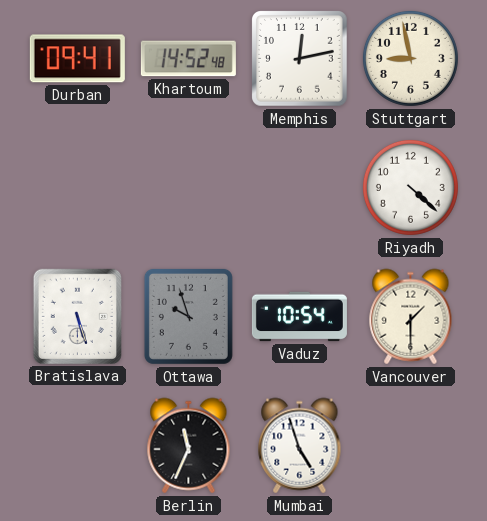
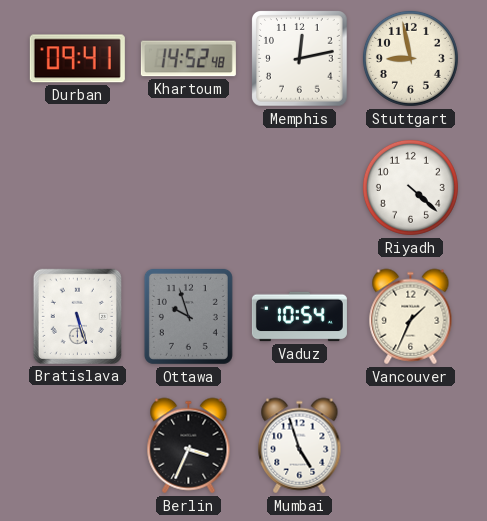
Vancouver: 1:30 -> 1:34 (411, 317)
Berlin: 11:34 -> 3:34 (189, 446)
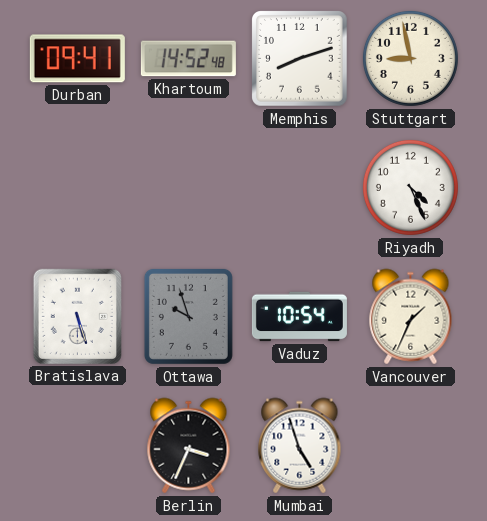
Memphis: 12:13 -> 8:12 (300, 59)
Riyadh: 4:22 -> 4:26 (410, 187)
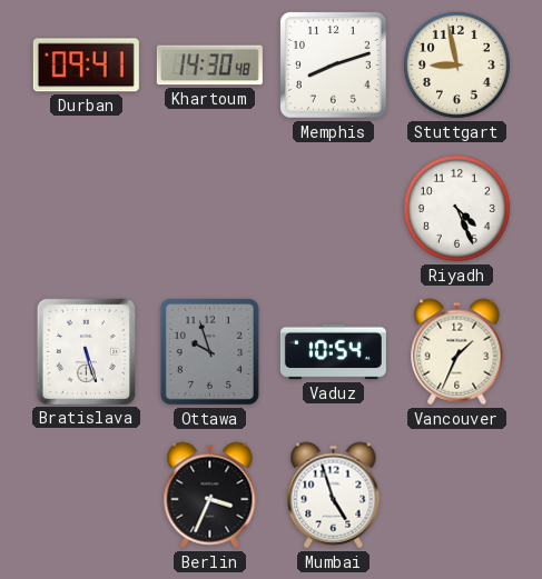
Khartoum: 14:52 -> 14:30 (209, 66)
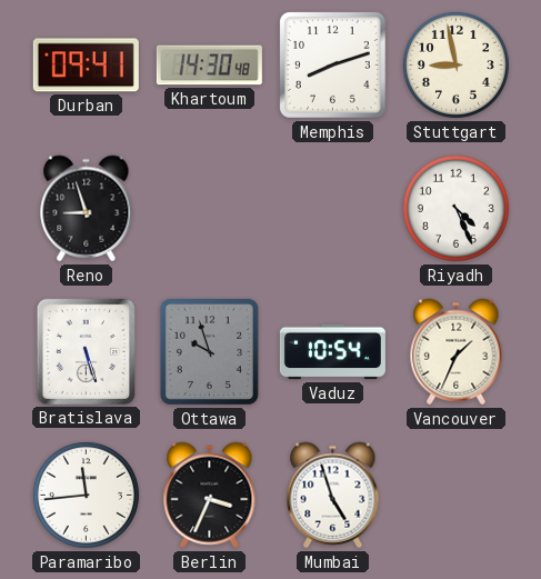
Reno: none -> 8:57 (87, 209)
Paramaribo: none -> 11:44 (86, 495)
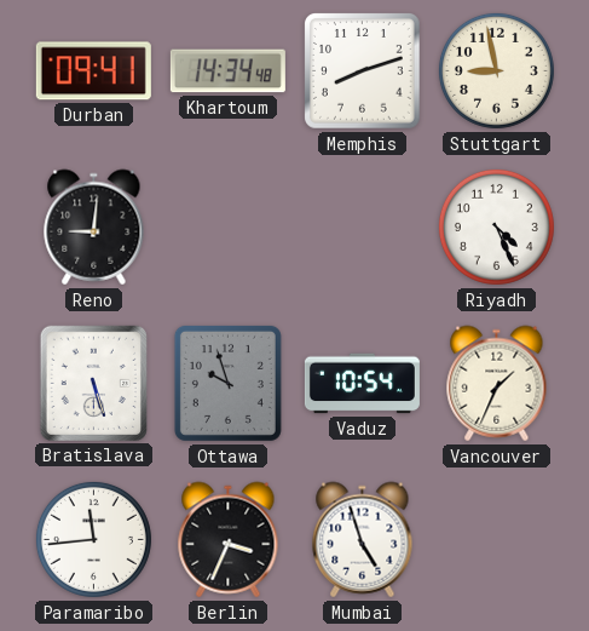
Khartoum: 14:30 -> 14:34 (227, 71)
Reno: 8:57 -> 9:01 (94, 228)
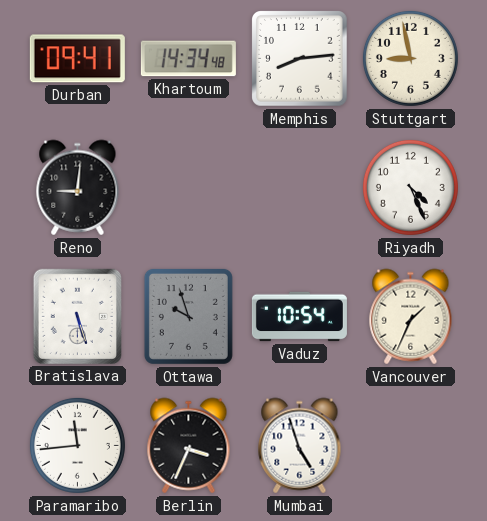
Memphis: 8:12 -> 8:14 (300, 59)
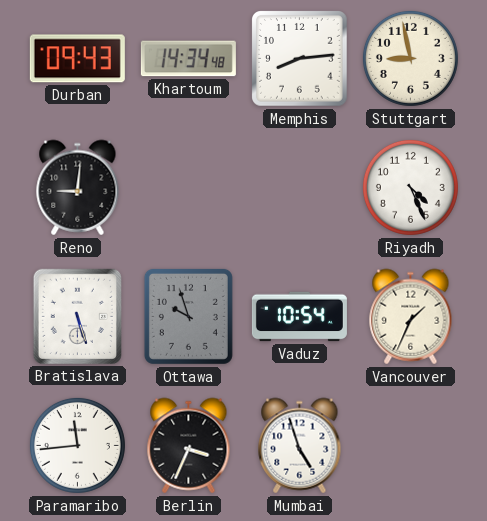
Durban: 09:41 -> 09:43 (77, 59)
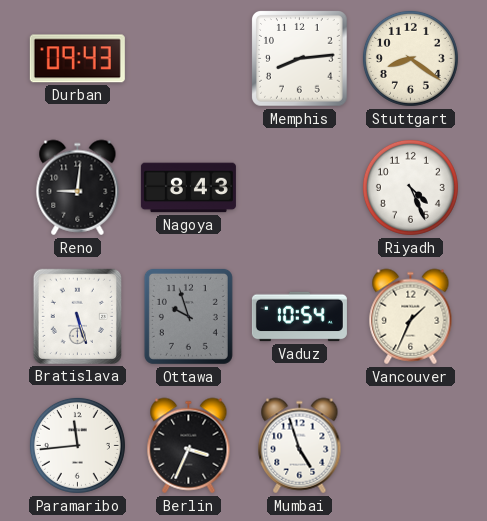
Khartoum: 14:34 -> none (188, 59)
Stuttgart: 8:58 -> 8:21 (410, 58)
Nagoya: none -> 8:43 (188, 188)
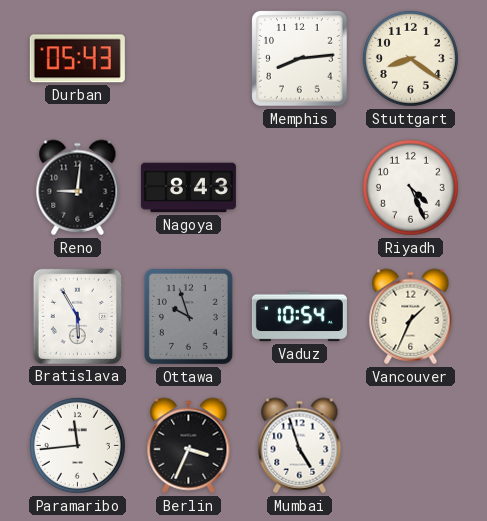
Durban: 09:43 -> 05:43 (77, 59)
Bratislava: 5:27 -> 5:55 (77, 316)
